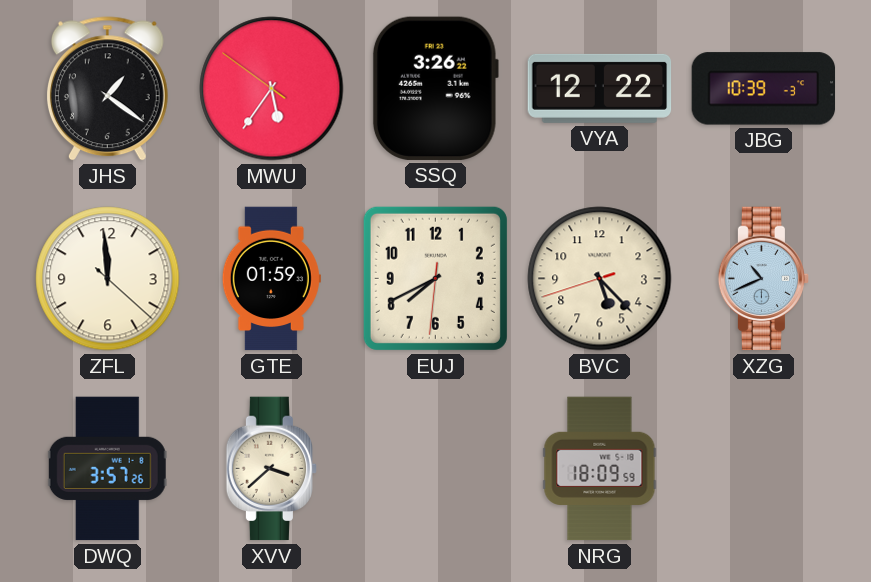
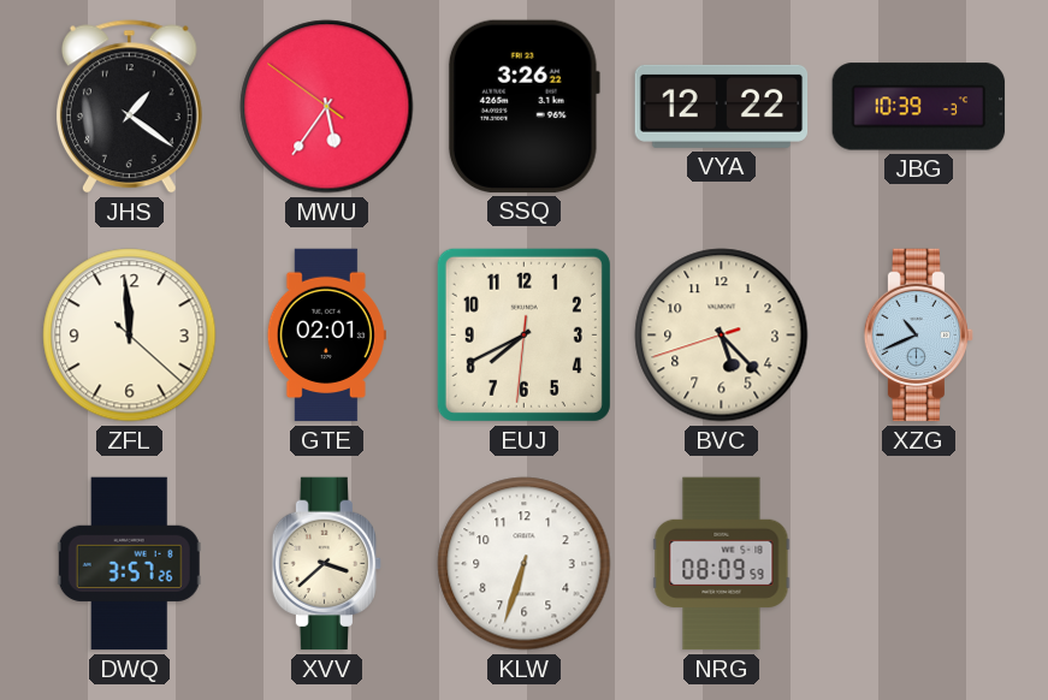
GTE: 01:59 -> 02:01 (326, 336)
KLW: none -> 6:33 (525, 564)
NRG: 18:09 -> 08:09 (722, 564)
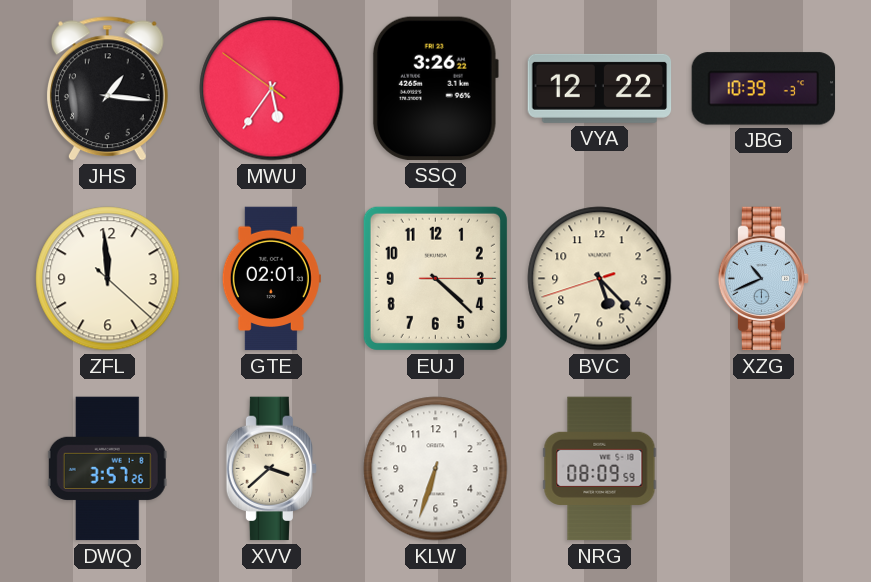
JHS: 1:21 -> 1:16 (107, 89)
EUJ: 7:40 -> 4:22 (435, 278)
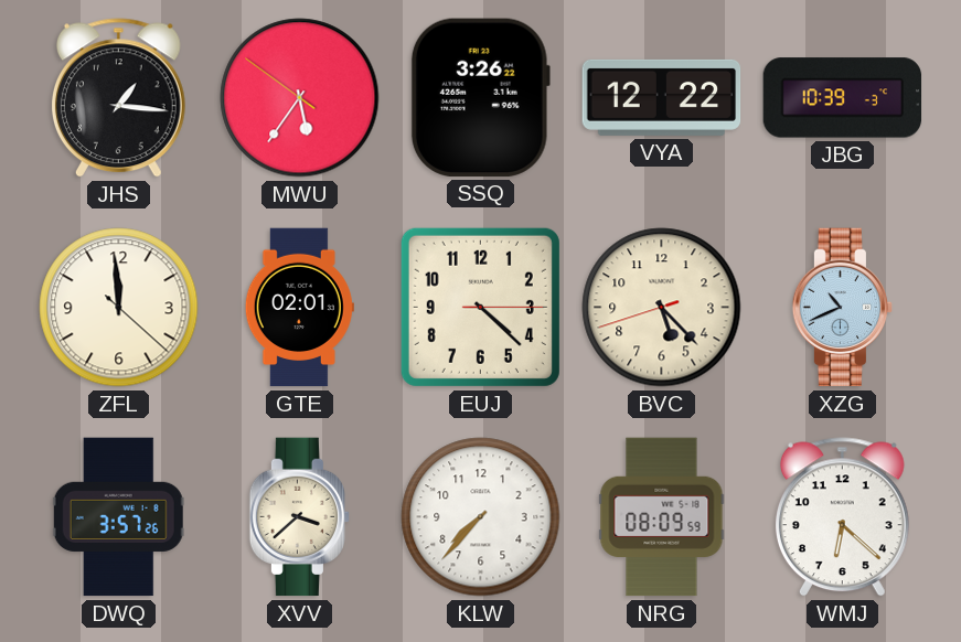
KLW: 6:33 -> 7:37 (481, 517)
WMJ: none -> 6:22 (842, 517)
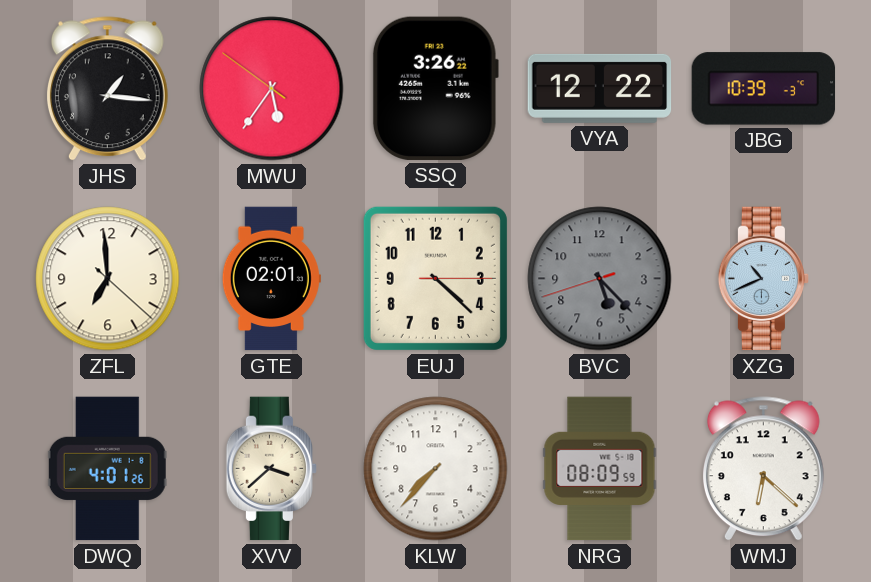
ZFL: 11:59 -> 6:59 (108, 279)
BVC dial: cream -> grey (600, 279)
DWQ: 3:57 -> 4:01 (107, 469)
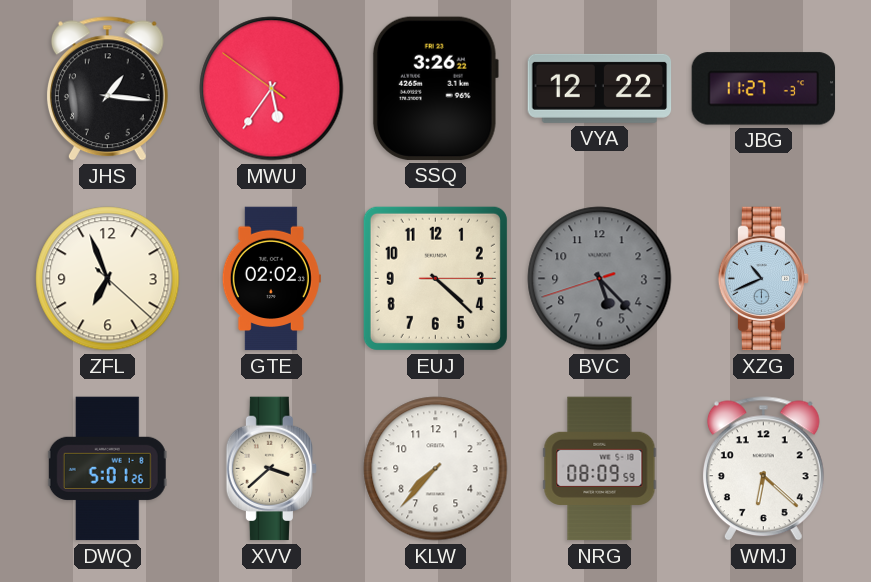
JBG: 10:39 -> 11:27 (764, 89)
ZFL: 6:59 -> 6:56 (108, 279)
GTE: 02:01 -> 02:02 (271, 279)
DWQ: 4:01 -> 5:01 (107, 469)
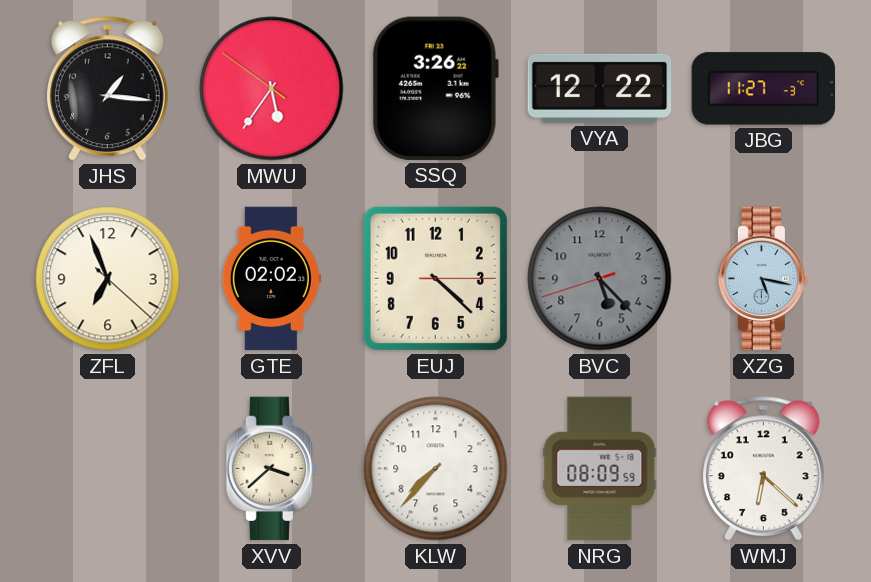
XZG: 10:41 -> 5:17 (764, 279)
DWQ: 5:01 -> none (107, 469)
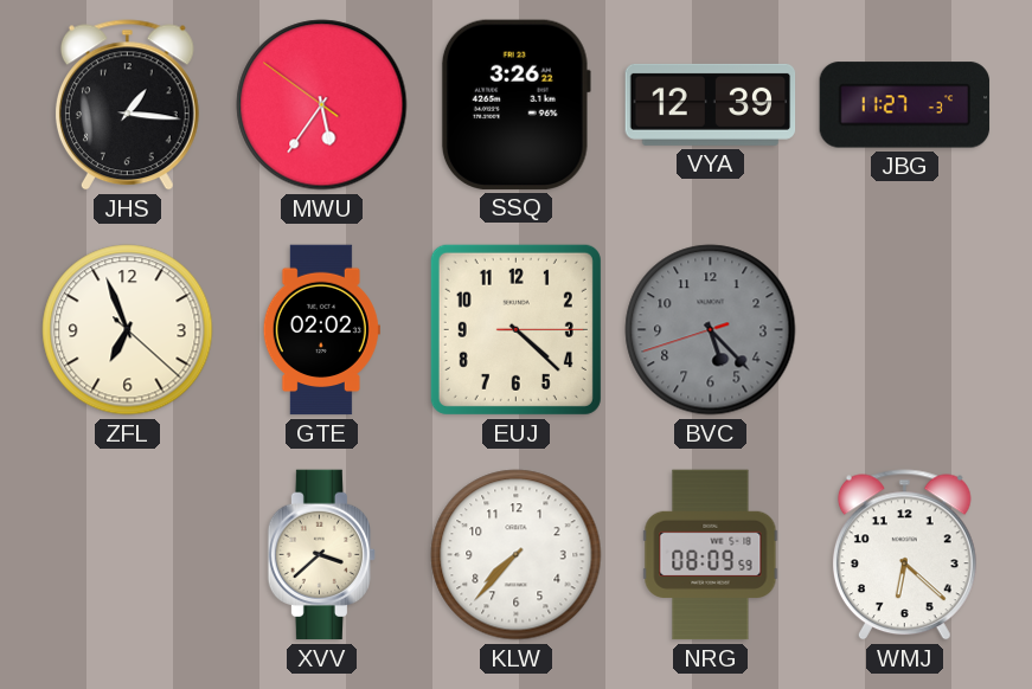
VYA: 12:22 -> 12:39 (711, 104)
XZG: 5:17 -> none (764, 279)
